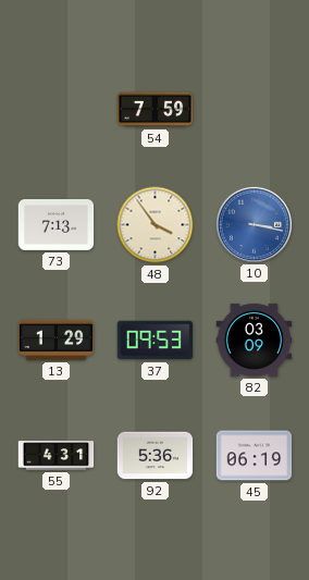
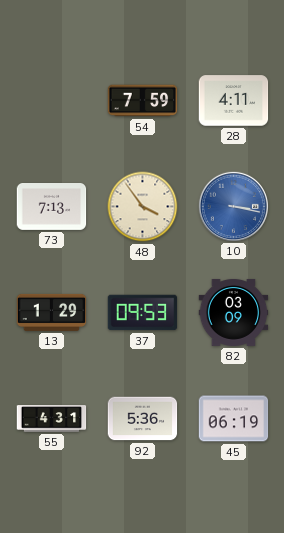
28: none -> 4:11 (234, 101)
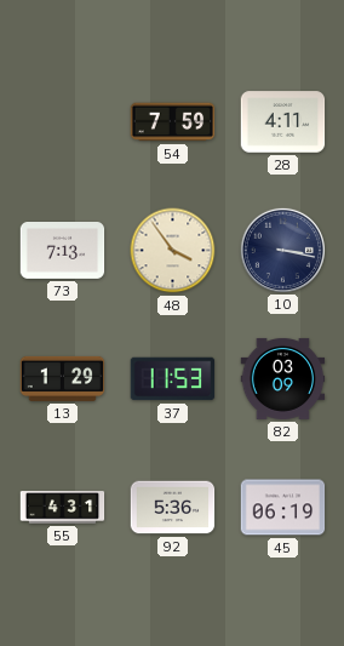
10 dial: blue -> navy (282, 250)
37: 09:53 -> 11:53 (173, 379)
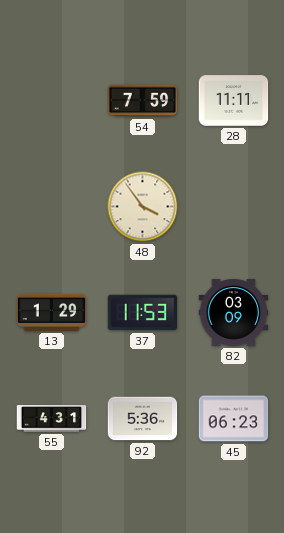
28: 4:11 -> 11:11 (234, 101)
73: 7:13 -> none (63, 251)
10: 3:17 -> none (282, 250)
45: 06:19 -> 06:23 (234, 419)
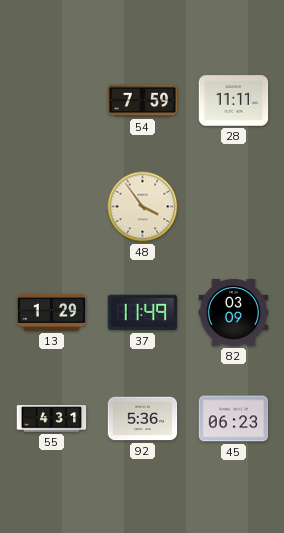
37: 11:53 -> 11:49 (143, 313)
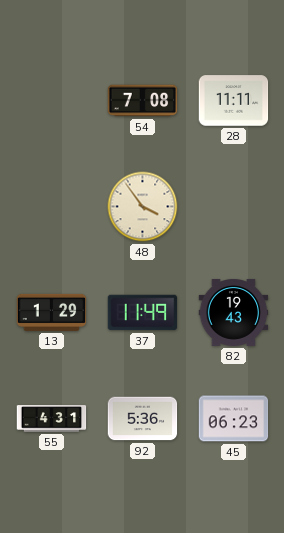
54: 7:59 -> 7:08 (143, 101)
82: 03:09 -> 19:43 (234, 312)
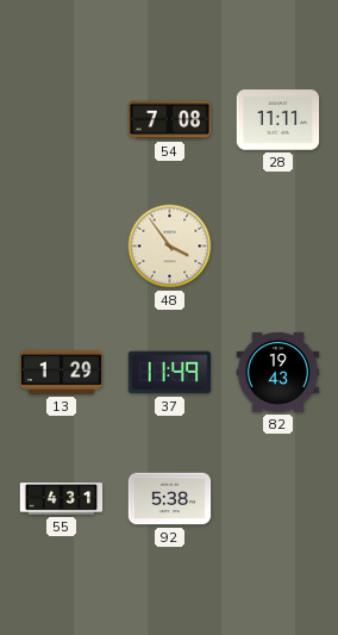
92: 5:36 -> 5:38 (170, 499)
45: 06:23 -> none (234, 419)
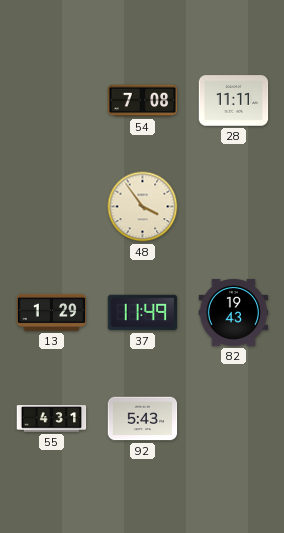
92: 5:38 -> 5:43 (143, 419)
